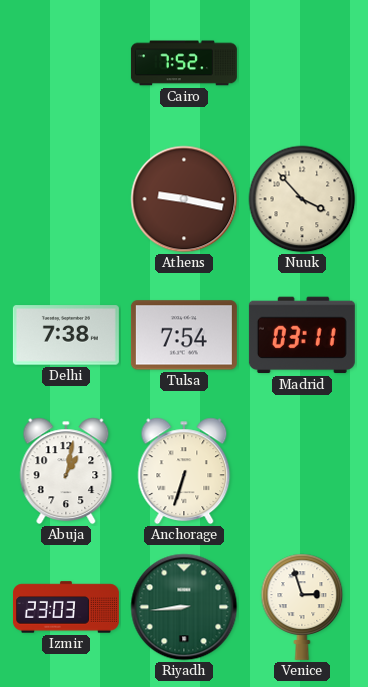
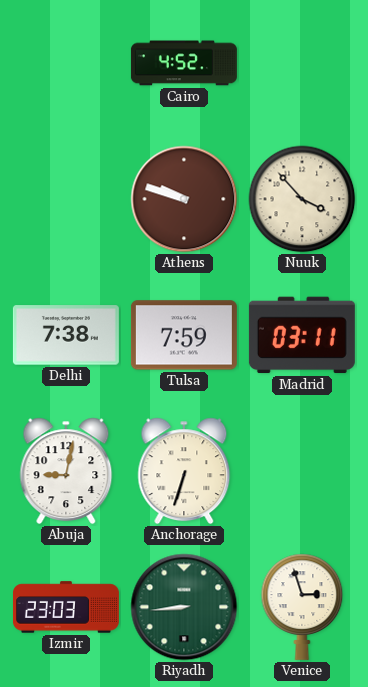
Cairo: 7:52 -> 4:52 (184, 63)
Athens: 9:17 -> 9:48 (184, 199)
Tulsa: 7:54 -> 7:59 (184, 335)
Abuja: 1:02 -> 9:02 (66, 471)
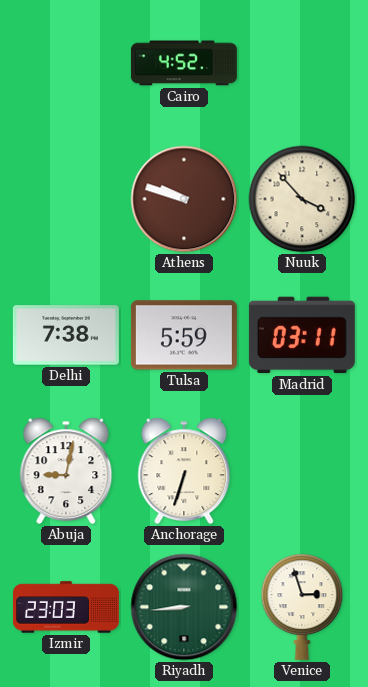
Tulsa: 7:59 -> 5:59 (184, 335)
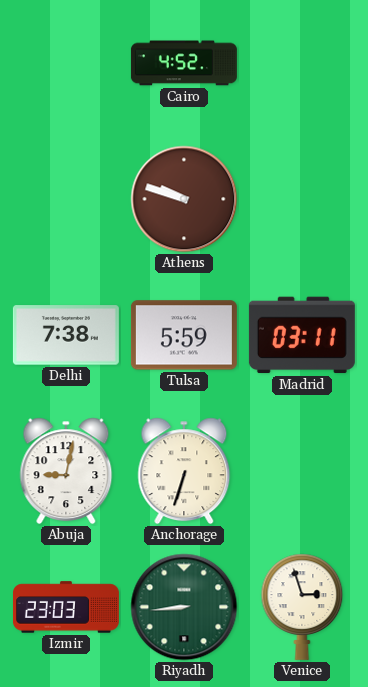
Nuuk: 3:53 -> none (302, 199)
